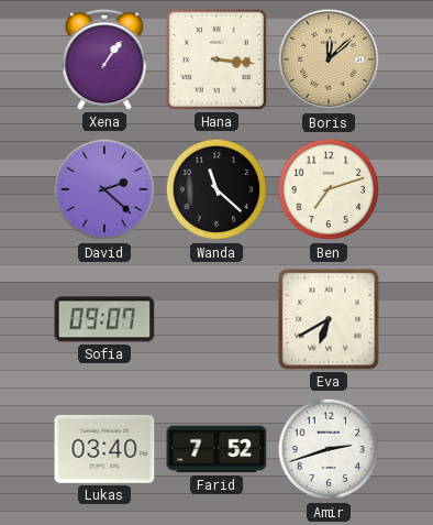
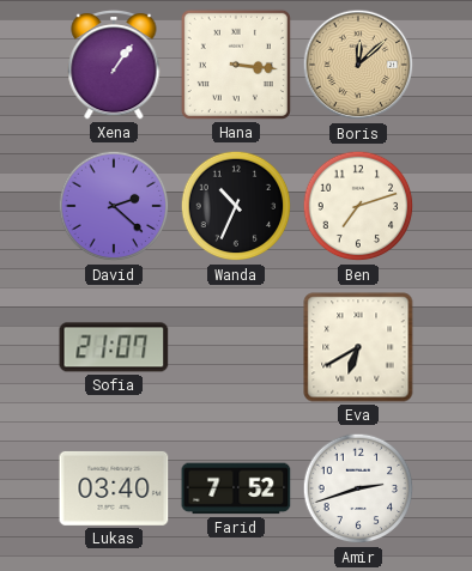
Wanda: 11:22 -> 10:34 (236, 206)
Sofia: 09:07 -> 21:07 (114, 347)
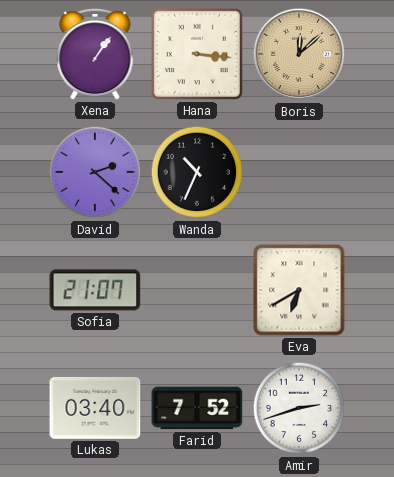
Ben: 7:12 -> none (358, 206)
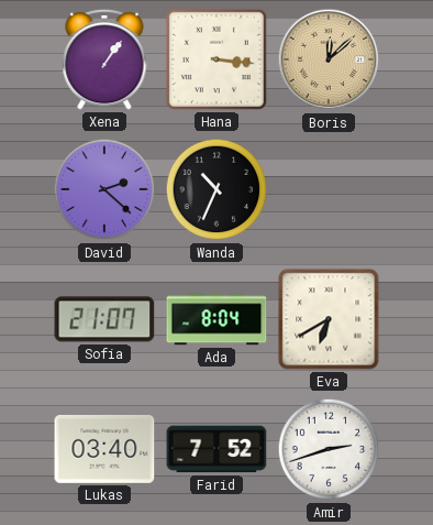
Ada: none -> 8:04 (216, 319)
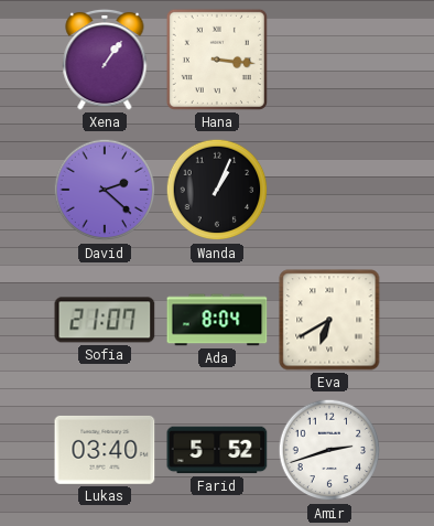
Boris: 12:08 -> none (329, 59)
Wanda: 10:34 -> 1:04 (217, 190)
Farid: 7:52 -> 5:52 (217, 450)
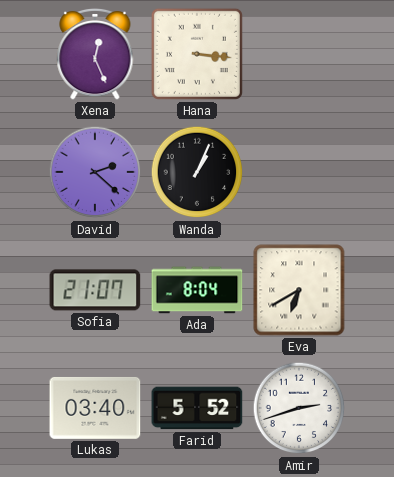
Xena: 1:06 -> 12:26 (95, 54)
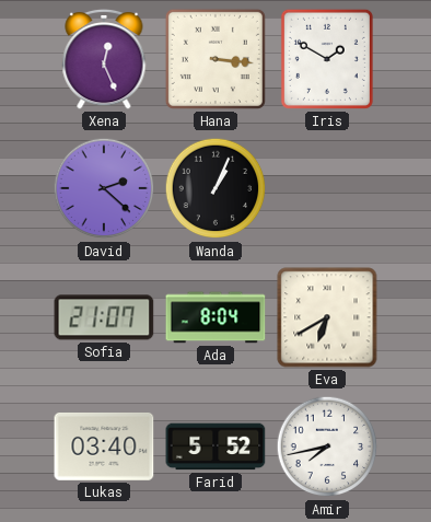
Iris: none -> 1:50 (327, 59)
Amir: 2:42 -> 7:43 (327, 446)
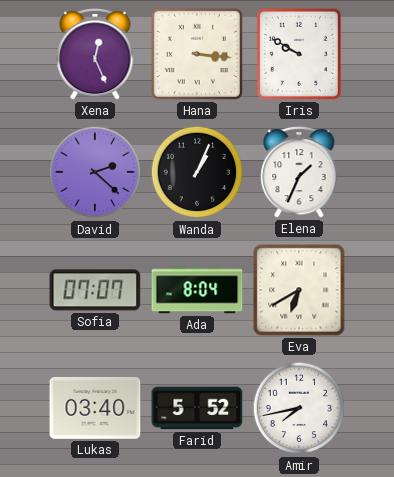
Iris: 1:50 -> 9:50 (299, 54)
Elena: none -> 1:34 (299, 172)
Sofia: 21:07 -> 07:07 (95, 290)
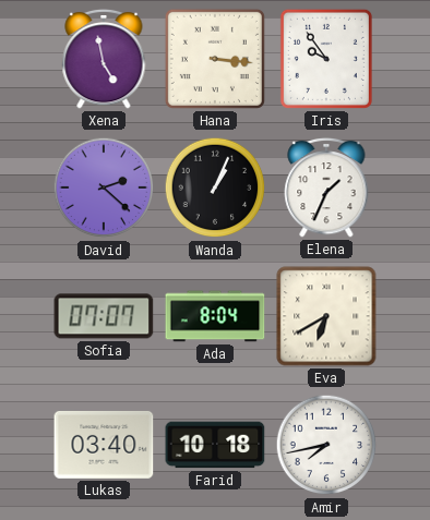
Xena: 12:26 -> 4:58 (104, 59)
Iris: 9:50 -> 9:54 (326, 59)
Farid: 5:52 -> 10:18 (215, 445)
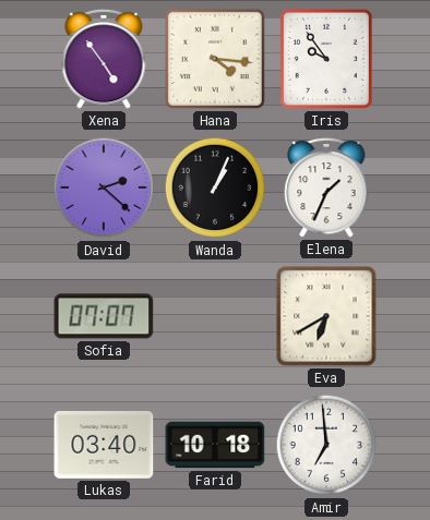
Xena: 4:58 -> 4:54 (104, 59)
Hana: 3:16 -> 4:16 (215, 59)
Ada: 8:04 -> none (215, 316)
Amir: 7:43 -> 6:59 (326, 445)
